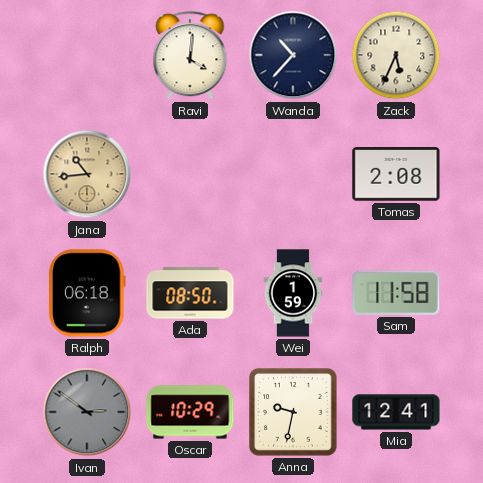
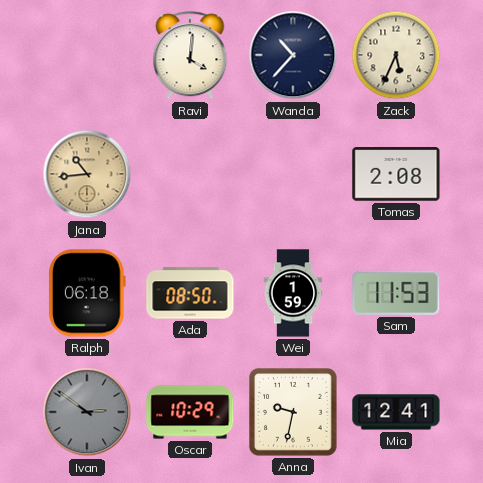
Sam: 11:58 -> 11:53 (396, 293)
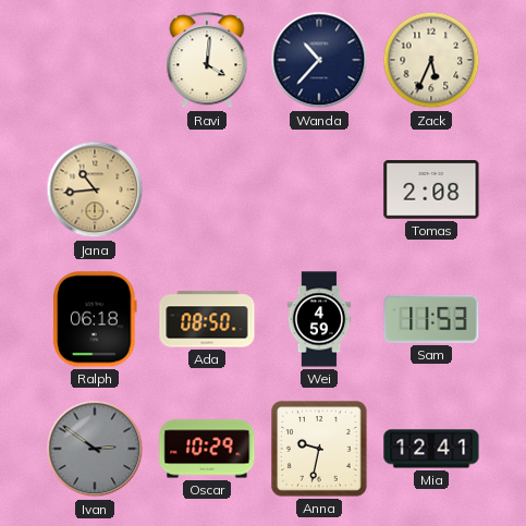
Wei: 1:59 -> 4:59 (319, 319)
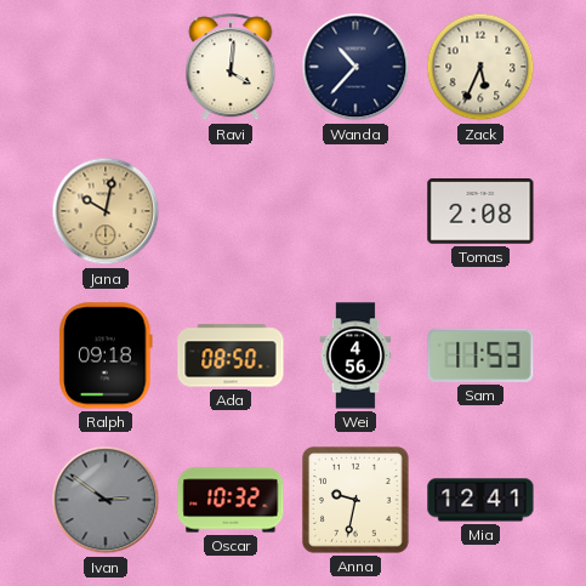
Jana: 10:44 -> 10:02 (106, 211)
Ralph: 06:18 -> 09:18 (107, 355)
Wei: 4:59 -> 4:56 (355, 355)
Oscar: 10:29 -> 10:32 (231, 500)
